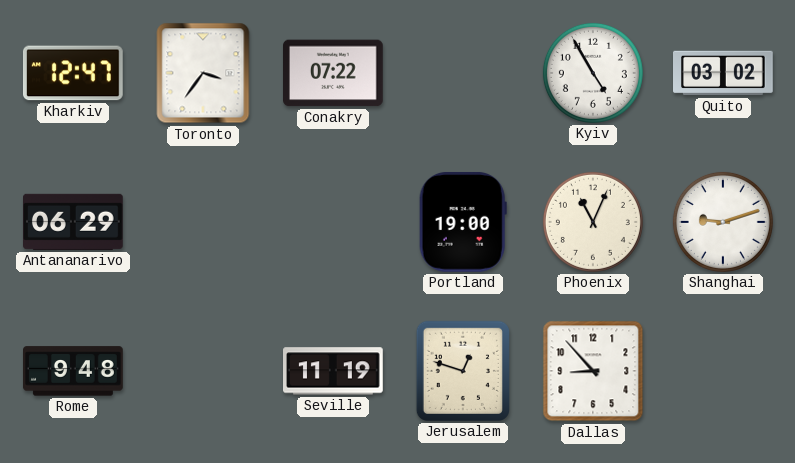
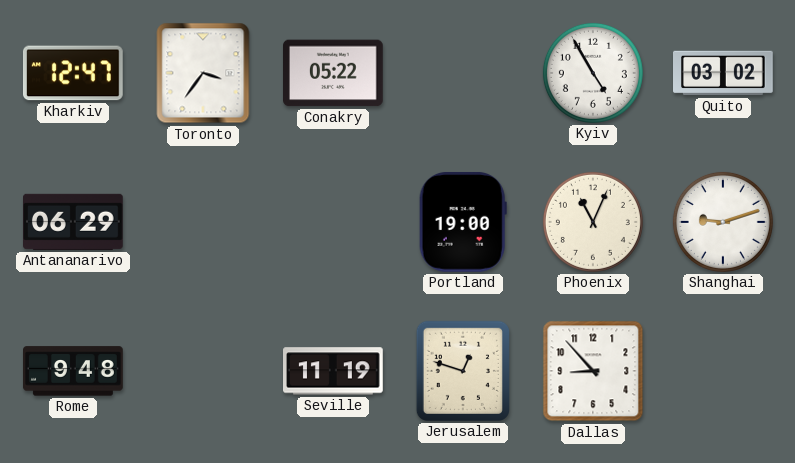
Conakry: 07:22 -> 05:22 (334, 73)
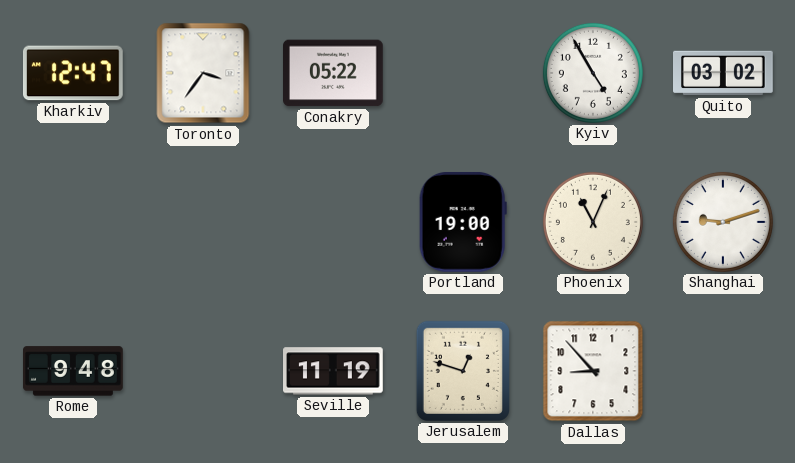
Antananarivo: 06:29 -> none (74, 222)
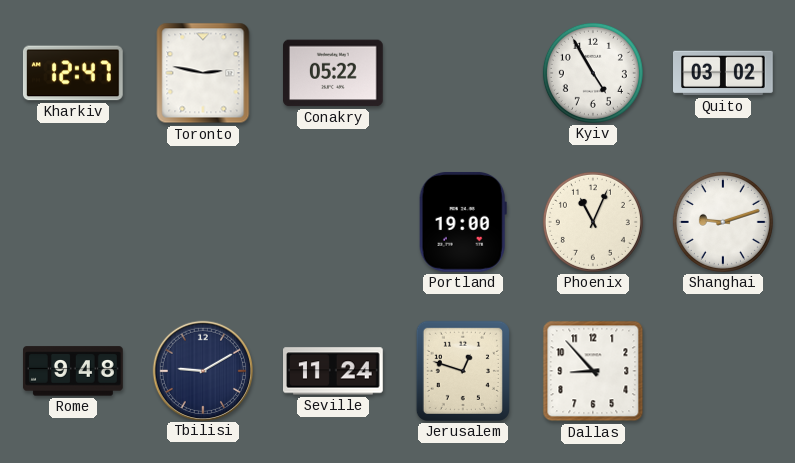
Toronto: 3:36 -> 2:47 (203, 73)
Tbilisi: none -> 9:10 (202, 370)
Seville: 11:19 -> 11:24 (334, 371)
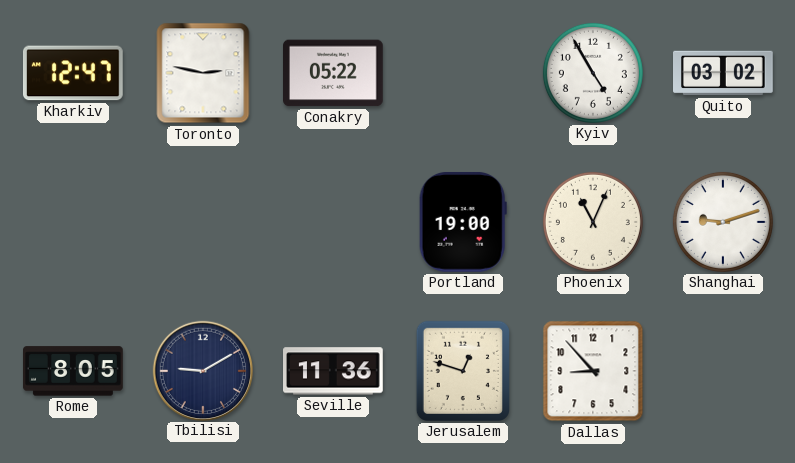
Rome: 9:48 -> 8:05 (74, 371)
Seville: 11:24 -> 11:36 (334, 371)
